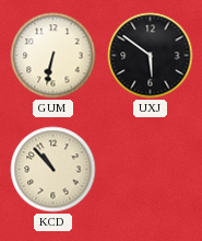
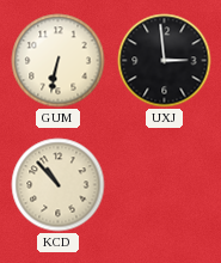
UXJ: 5:51 -> 2:59 (165, 61)
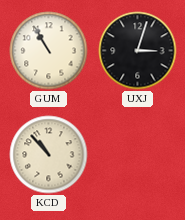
GUM: 6:32 -> 10:55 (49, 51)
UXJ: 2:59 -> 3:03 (138, 51)
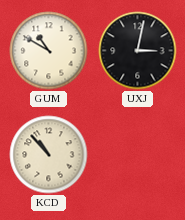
GUM: 10:55 -> 10:50 (49, 51)
UXJ: 3:03 -> 3:02 (138, 51)
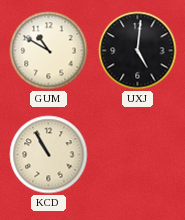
UXJ: 3:02 -> 5:01 (138, 51)
KCD: 10:53 -> 10:55 (49, 155)
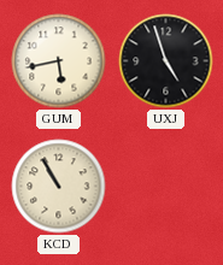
GUM: 10:50 -> 5:43 (59, 61)
UXJ: 5:01 -> 4:57 (166, 61)
